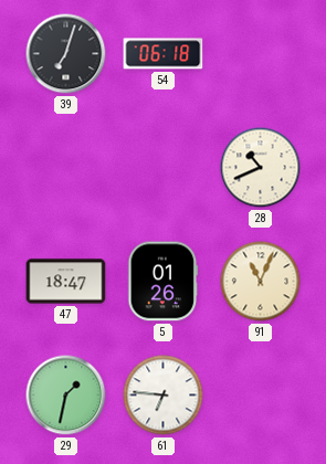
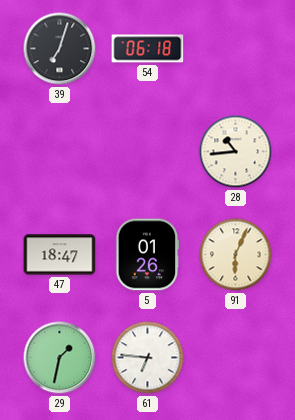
28: 10:41 -> 10:44 (236, 152)
91: 11:04 -> 6:04 (236, 255)
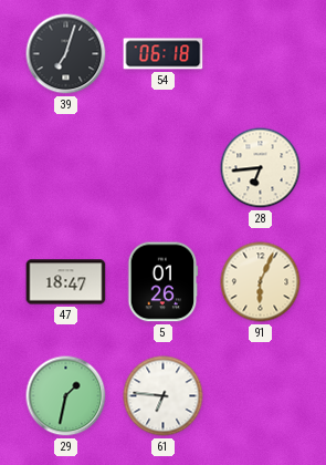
28: 10:44 -> 6:44 (261, 168)
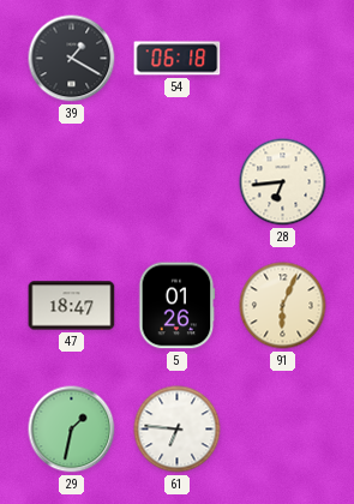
39: 7:03 -> 1:20 (72, 59)
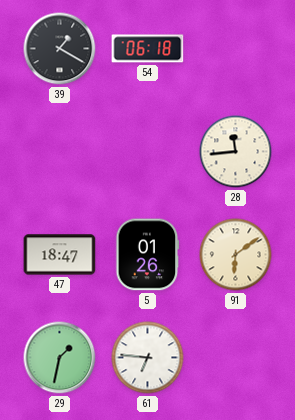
28: 6:44 -> 11:44 (236, 152)
91: 6:04 -> 6:09 (236, 255)
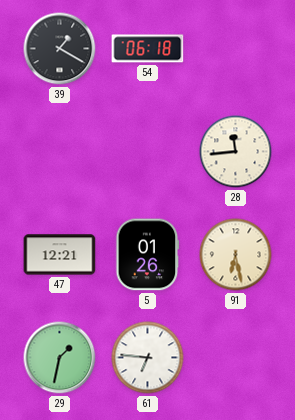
47: 18:47 -> 12:21 (60, 255)
91: 6:09 -> 6:28 (236, 255)
